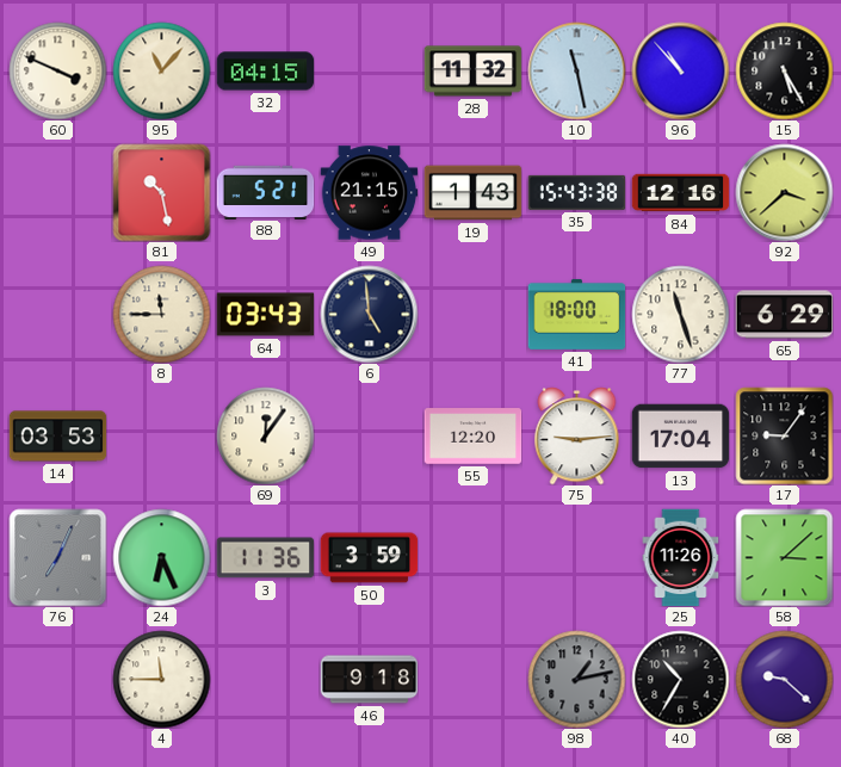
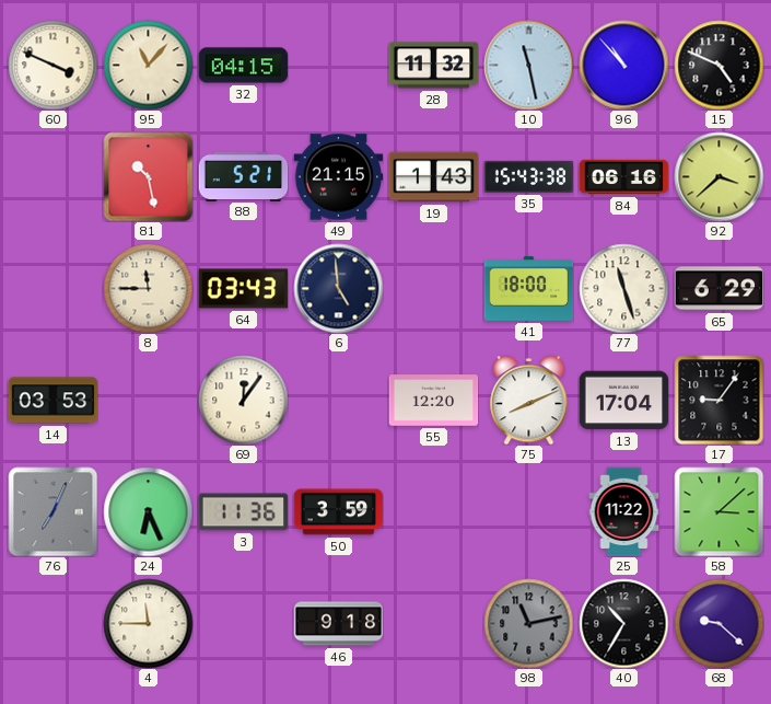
15: 5:25 -> 4:49 (719, 65)
84: 12:16 -> 06:16 (623, 177)
75: 9:14 -> 8:11 (529, 401)
25: 11:26 -> 11:22 (624, 511)
98: 1:13 -> 11:13 (528, 623)
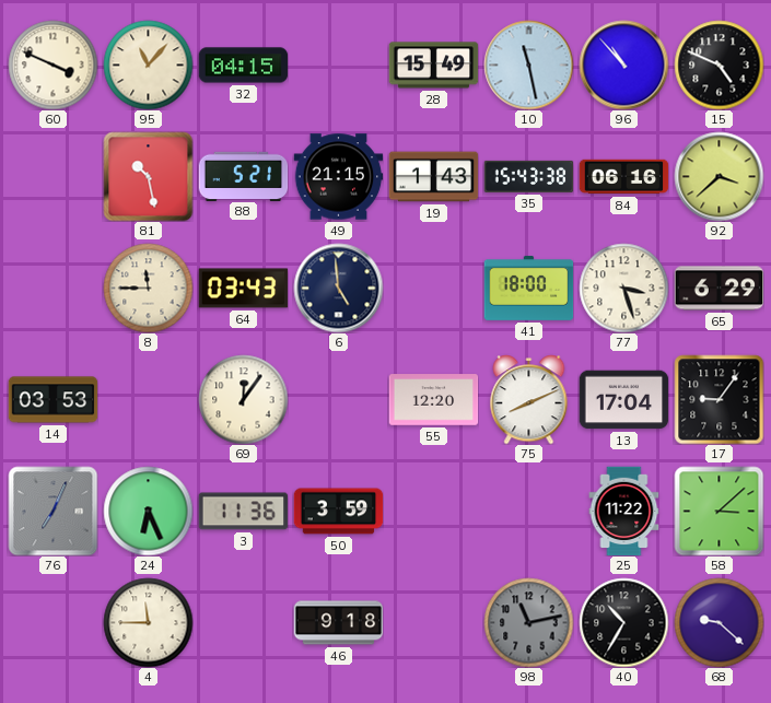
28: 11:32 -> 15:49 (433, 66)
77: 11:27 -> 3:27 (623, 288)
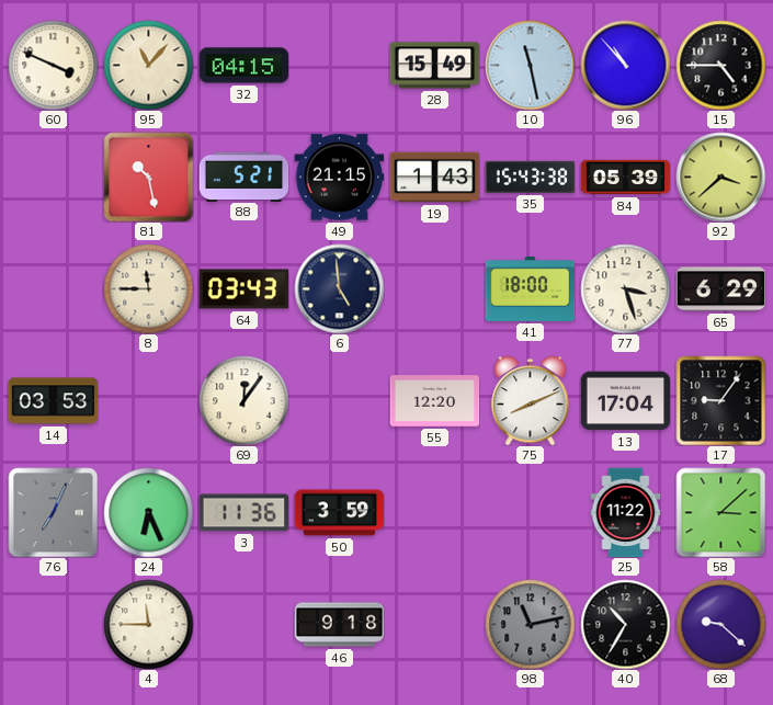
15: 4:49 -> 4:45 (720, 65)
84: 06:16 -> 05:39 (625, 178)
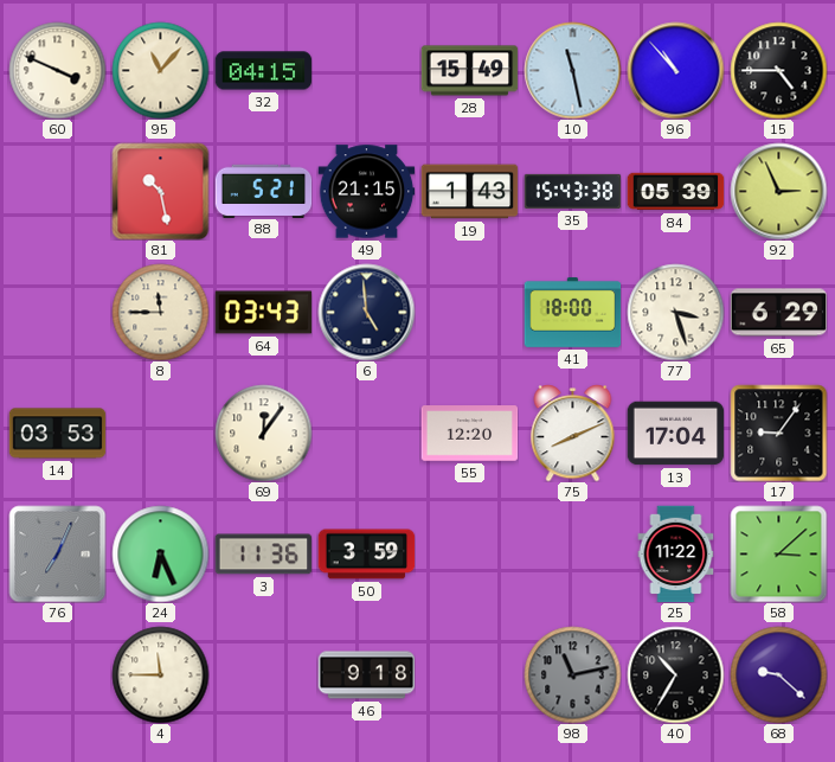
92: 3:38 -> 2:56 (778, 191)
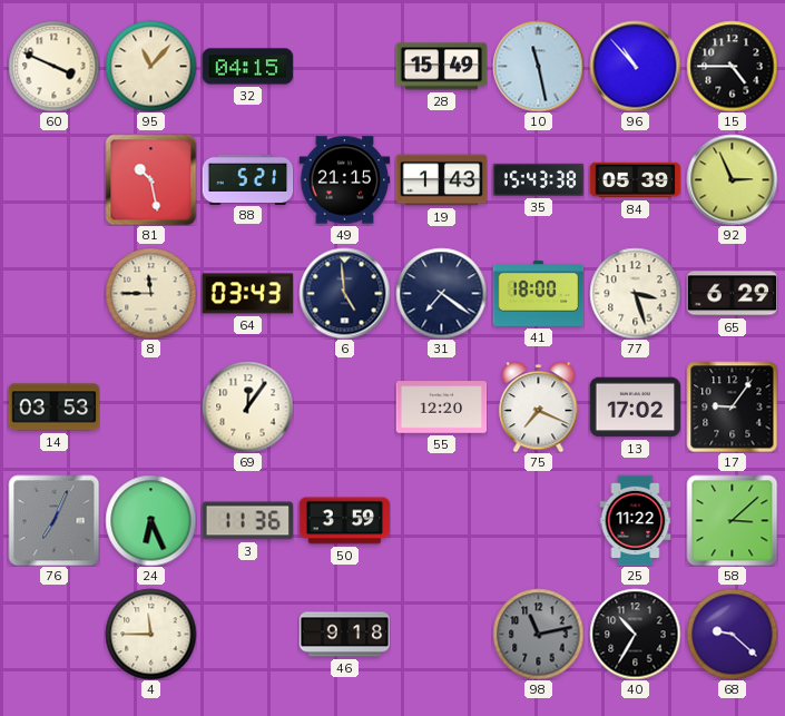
31: none -> 7:21 (441, 293)
75: 8:11 -> 7:19 (539, 408)
13: 17:04 -> 17:02 (635, 408)
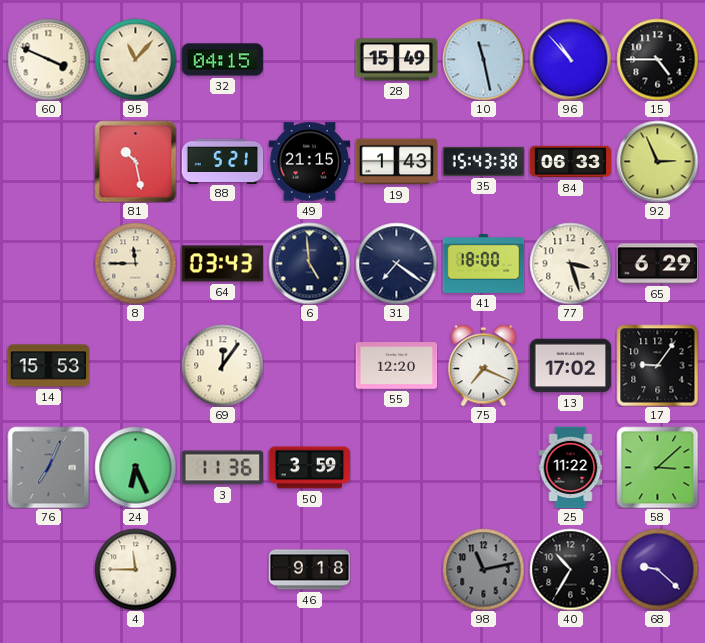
84: 05:39 -> 06:33 (570, 162)
14: 03:53 -> 15:53 (48, 366)
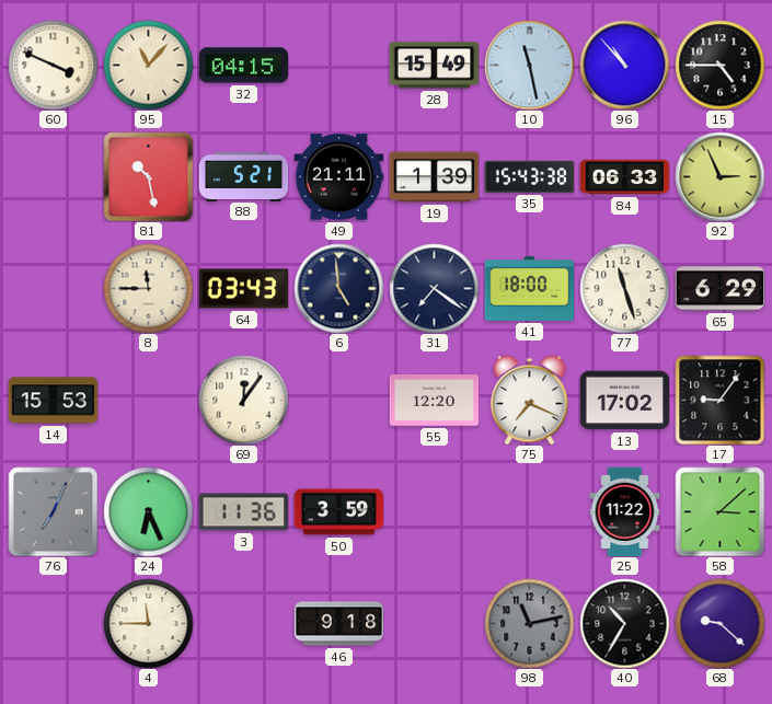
49: 21:15 -> 21:11 (338, 177)
19: 1:43 -> 1:39 (434, 177)
77: 3:27 -> 11:27 (624, 288)
